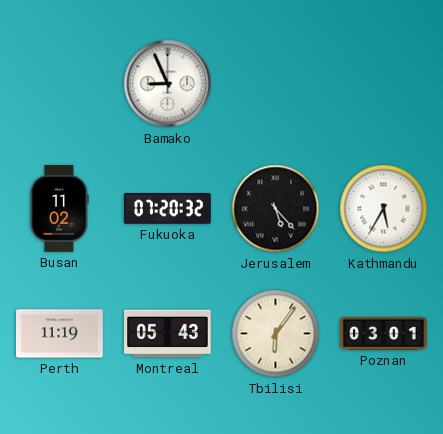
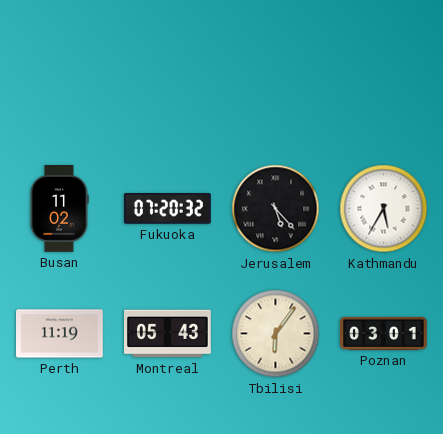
Bamako: 8:56 -> none (168, 84)
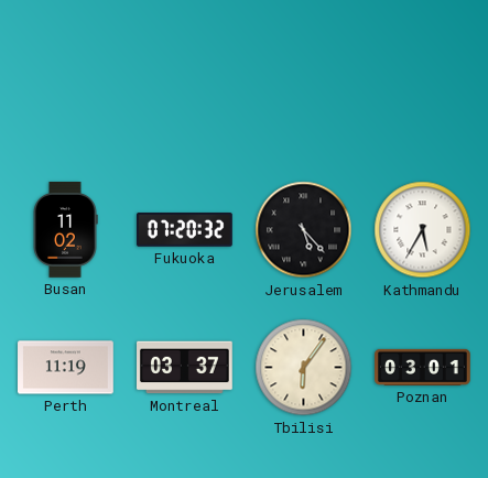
Montreal: 05:43 -> 03:37 (185, 368)
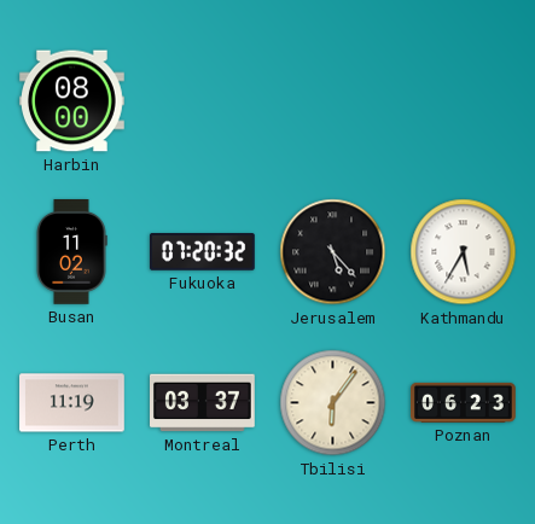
Harbin: none -> 08:00 (72, 101)
Poznan: 03:01 -> 06:23 (464, 402)
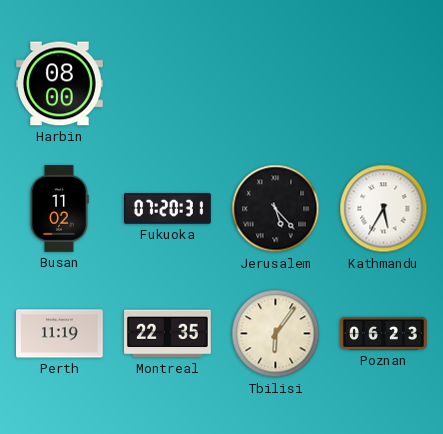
Fukuoka: 07:20:32 -> 07:20:31 (168, 209)
Montreal: 03:37 -> 22:35 (168, 334)
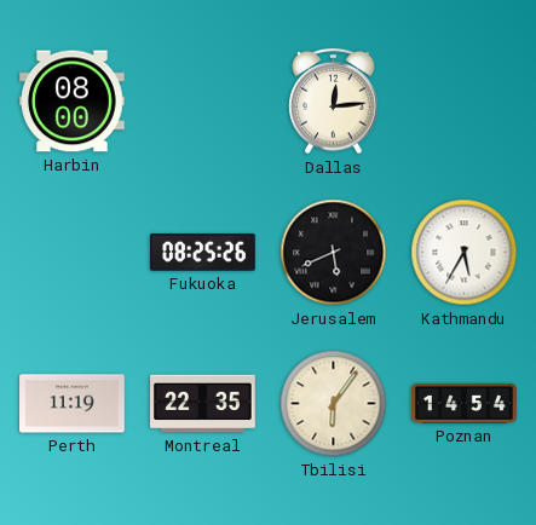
Dallas: none -> 12:14 (334, 102)
Busan: 11:02 -> none (59, 209)
Fukuoka: 07:20 -> 08:25 (203, 253)
Jerusalem: 5:23 -> 5:41 (334, 253)
Poznan: 06:23 -> 14:54 (465, 403)
